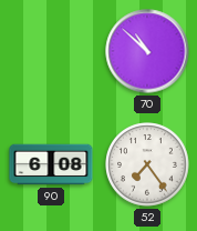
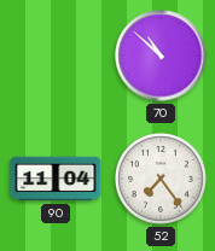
90: 6:08 -> 11:04 (56, 179)
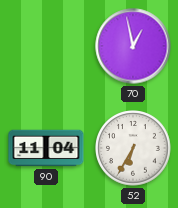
70: 10:52 -> 12:58 (133, 46)
52: 7:24 -> 6:35 (133, 148)
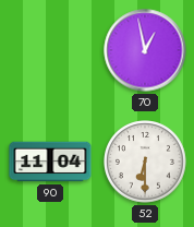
52: 6:35 -> 6:30 (145, 162)
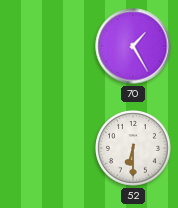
70: 12:58 -> 1:25 (133, 46)
90: 11:04 -> none (50, 162)
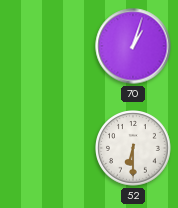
70: 1:25 -> 1:03 (133, 46)
